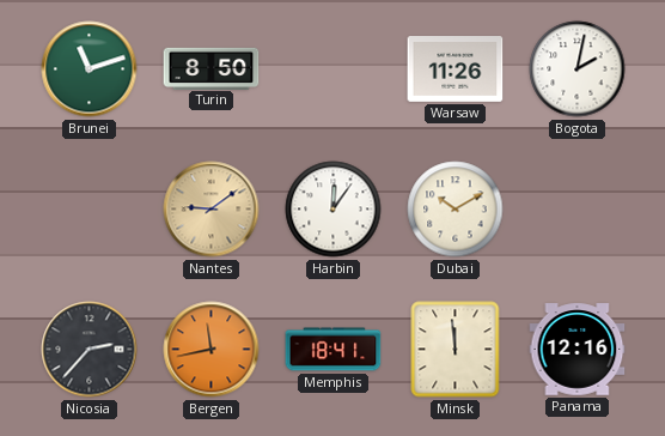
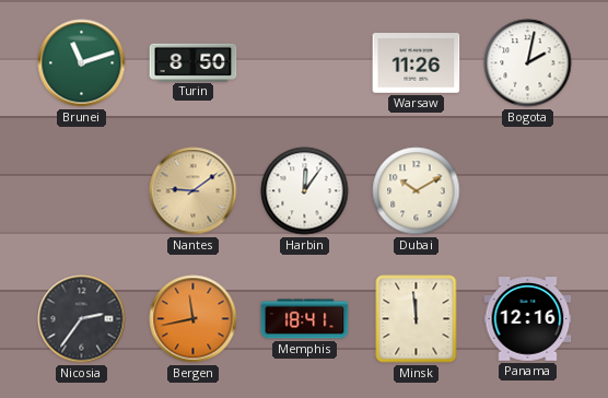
Nicosia: 2:37 -> 2:36 (82, 319)
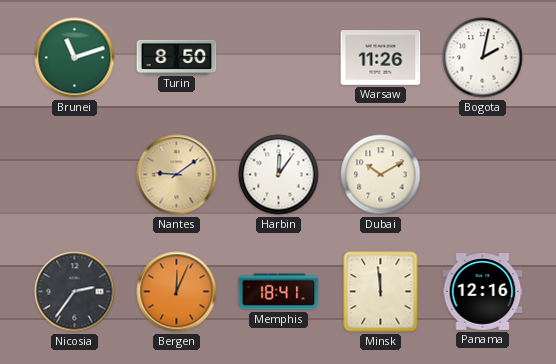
Bergen: 11:43 -> 12:04 (177, 292)
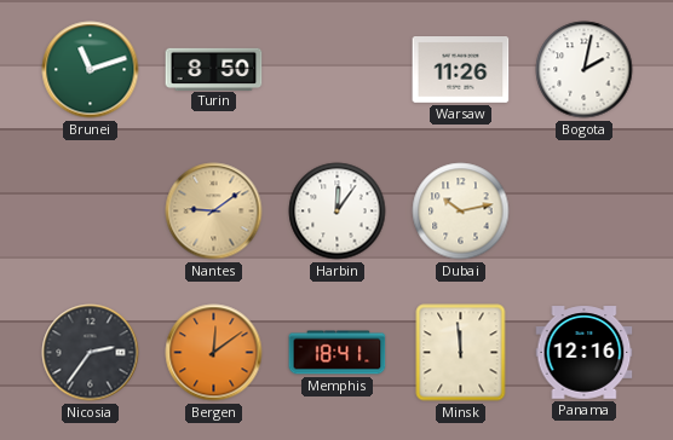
Dubai: 10:10 -> 10:13 (461, 212)
Bergen: 12:04 -> 12:09 (214, 353)
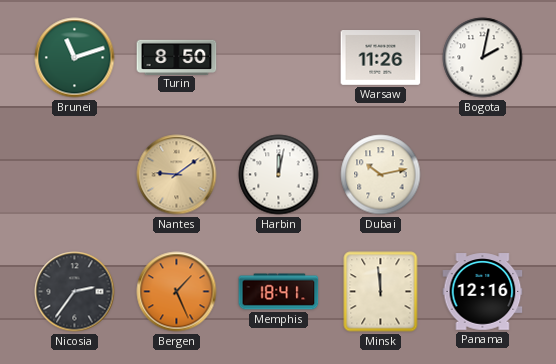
Harbin: 12:06 -> 12:02 (279, 175)
Bergen: 12:09 -> 1:26 (177, 292)
